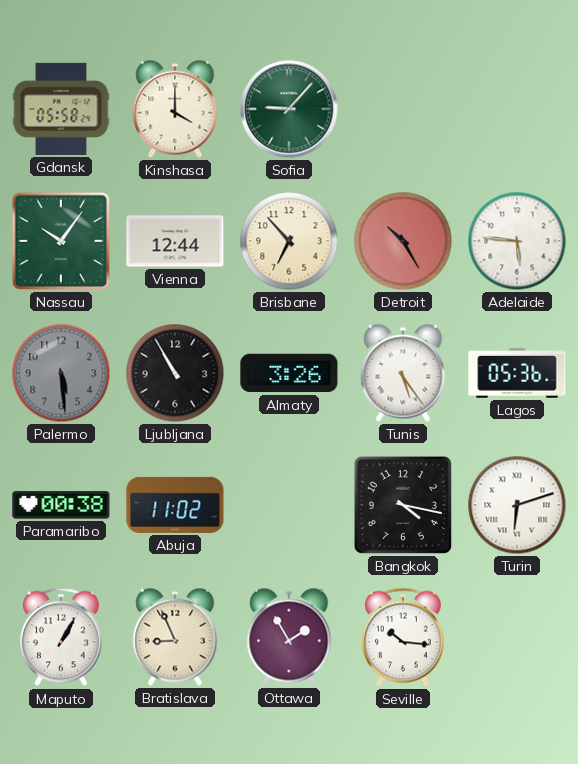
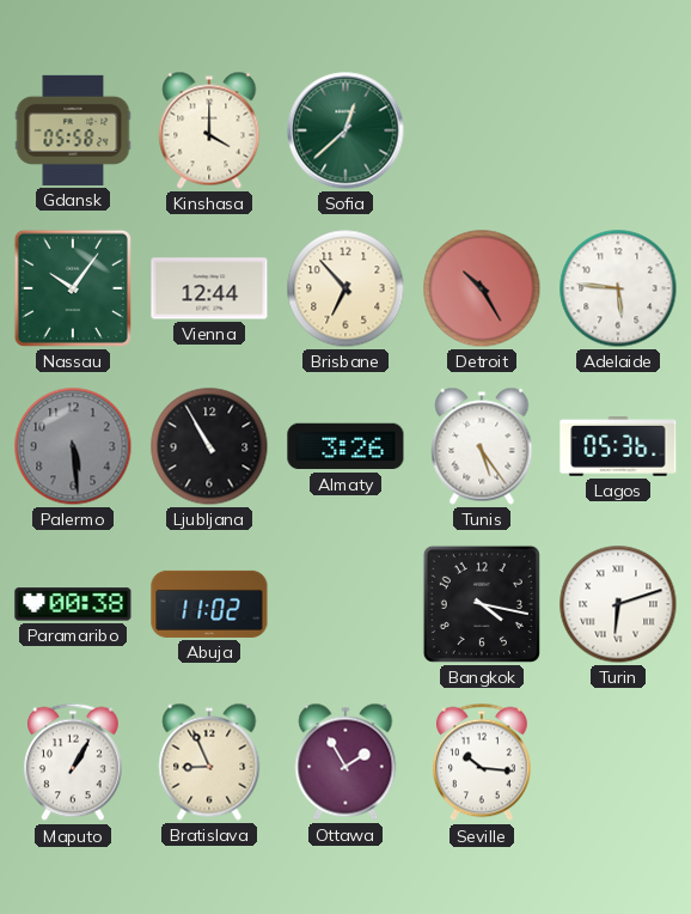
Sofia: 9:07 -> 12:38 (345, 130)
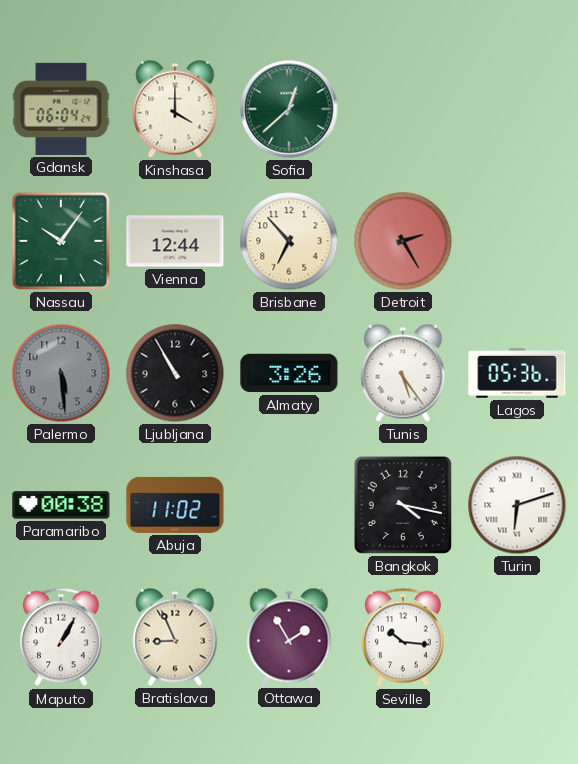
Gdansk: 05:58 -> 06:04 (61, 109)
Detroit: 10:25 -> 2:25 (403, 241)
Adelaide: 5:46 -> none (618, 288)
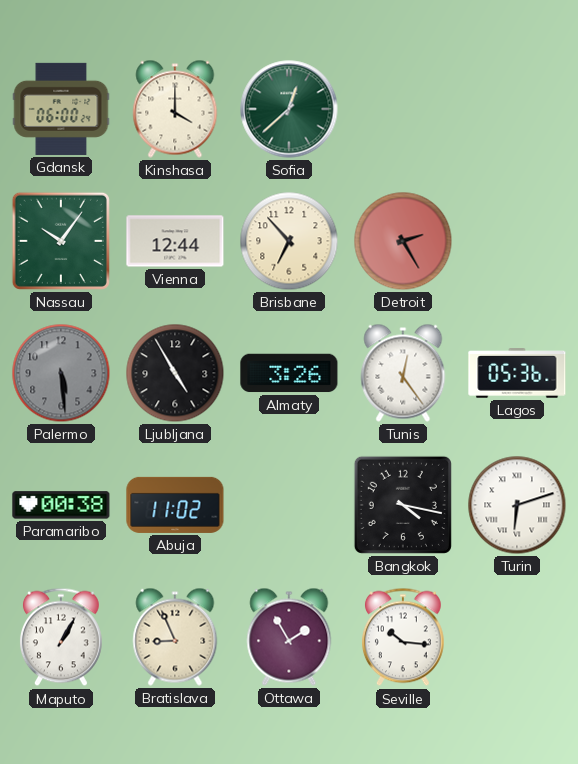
Gdansk: 06:04 -> 06:00 (61, 109)
Ljubljana: 10:55 -> 4:55 (175, 373)
Tunis: 5:24 -> 12:24 (403, 373)
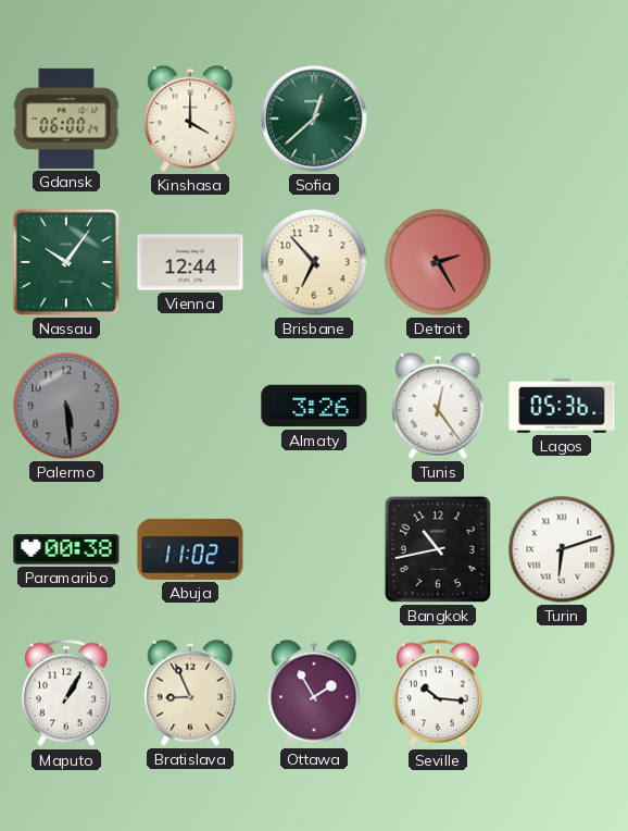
Ljubljana: 4:55 -> none (175, 373)
Bangkok: 4:17 -> 10:43 (438, 549)
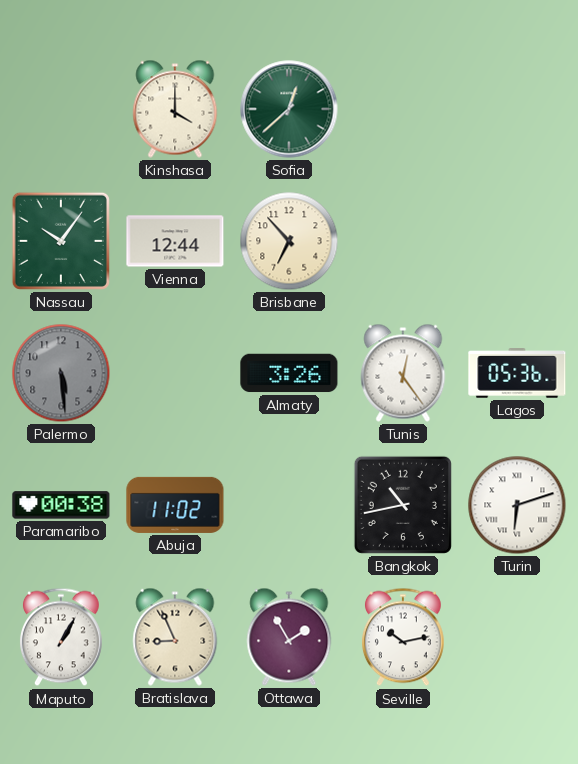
Gdansk: 06:00 -> none (66, 119)
Detroit: 2:25 -> none (438, 262)
Seville: 10:16 -> 10:13 (403, 637)
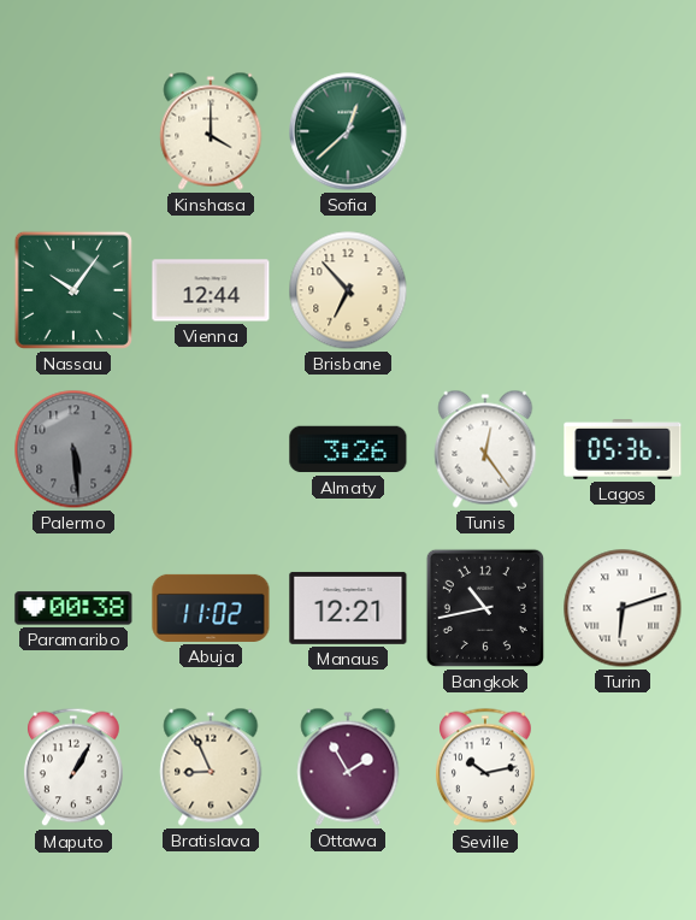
Manaus: none -> 12:21 (348, 608)
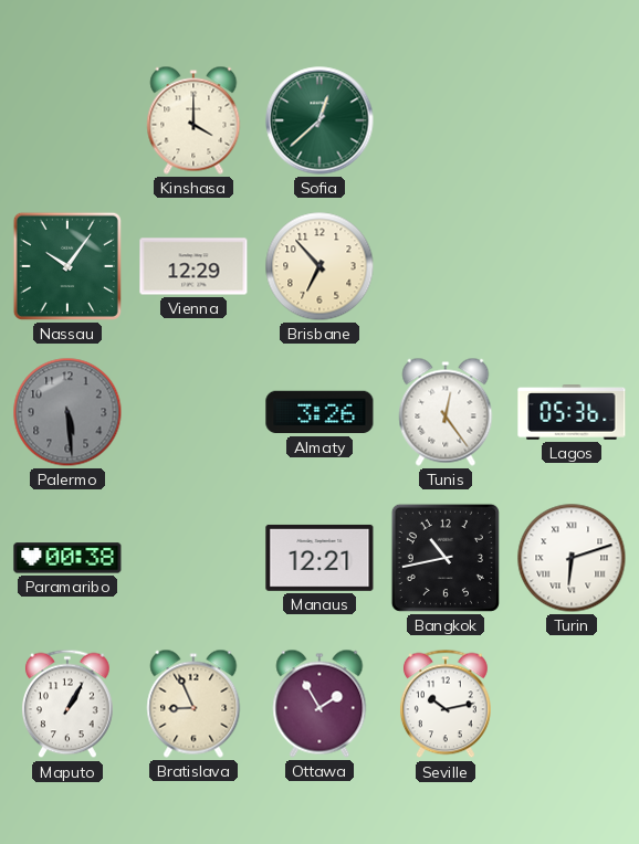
Vienna: 12:44 -> 12:29 (193, 266)
Abuja: 11:02 -> none (211, 608)
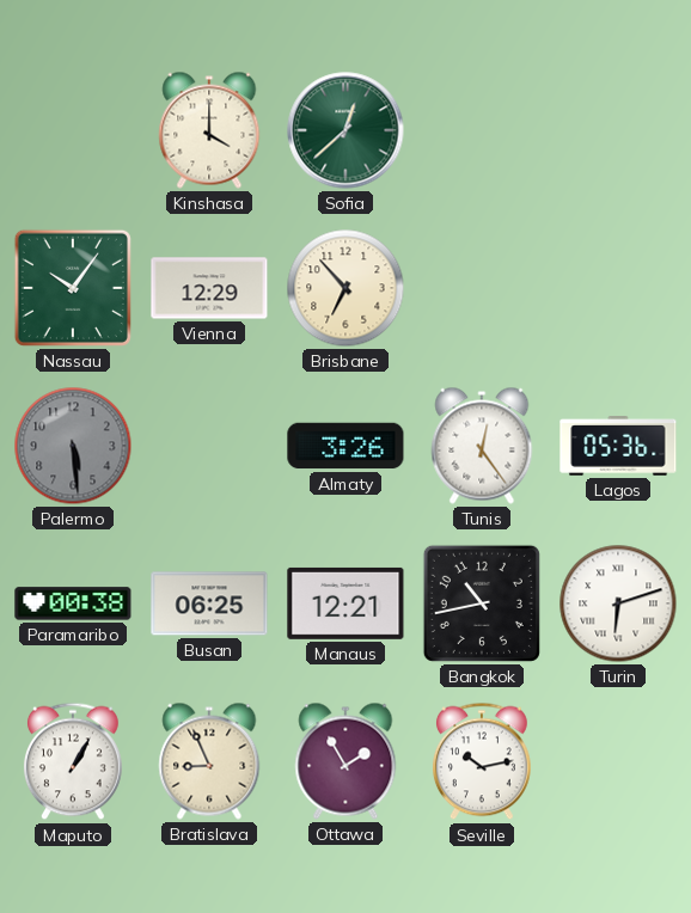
Busan: none -> 06:25 (209, 603)
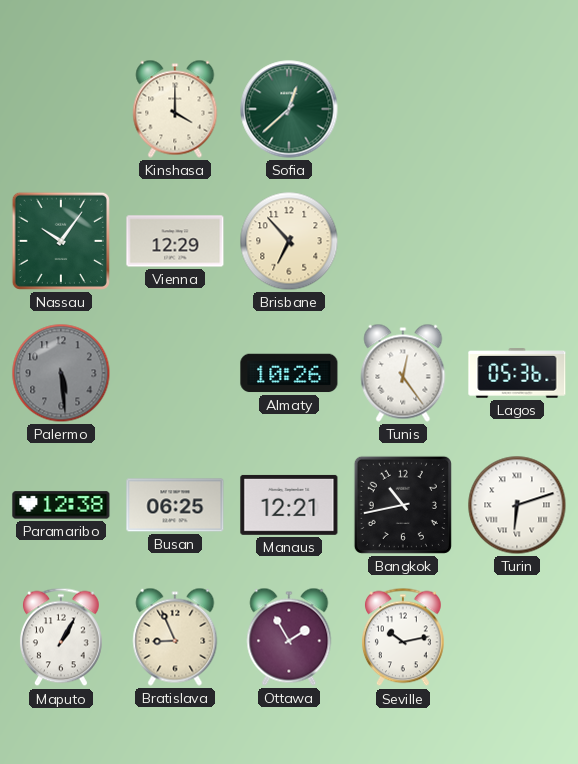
Almaty: 3:26 -> 10:26 (289, 373)
Paramaribo: 00:38 -> 12:38 (61, 505)
